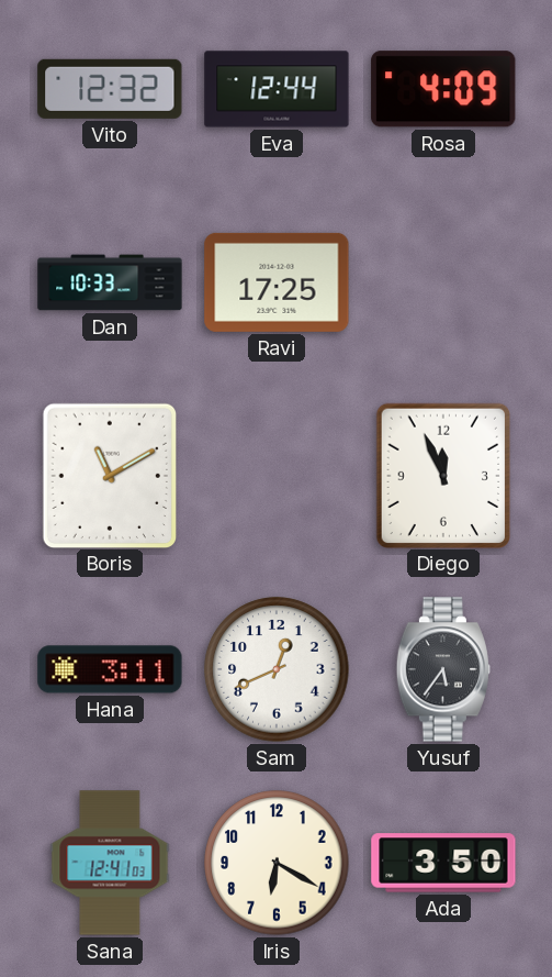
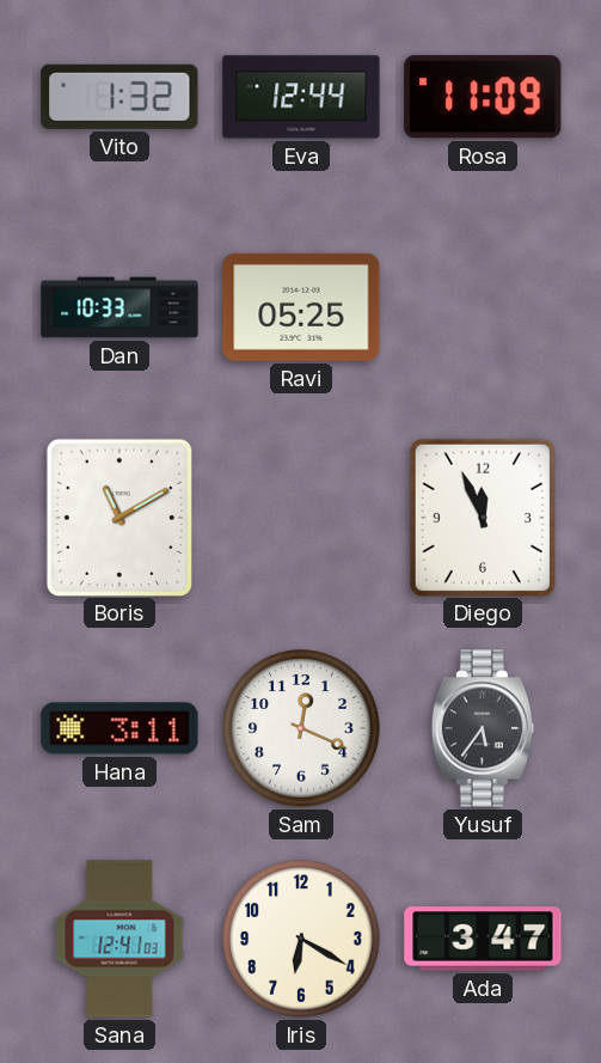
Vito: 12:32 -> 1:32 (119, 97)
Rosa: 4:09 -> 11:09 (483, 97)
Ravi: 17:25 -> 05:25 (301, 307)
Sam: 12:41 -> 12:19 (301, 728)
Ada: 3:50 -> 3:47 (483, 939)
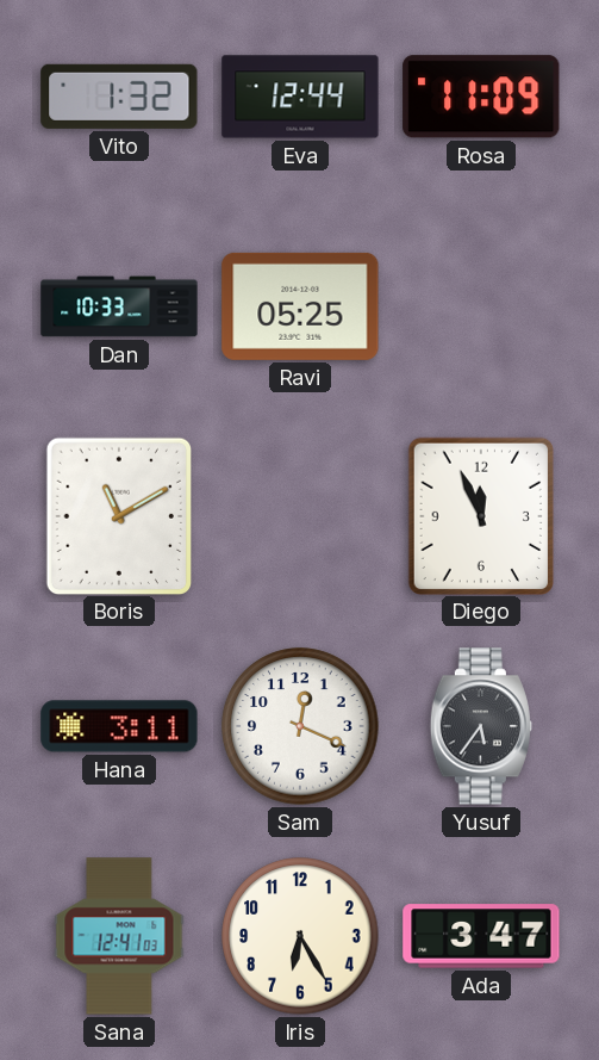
Iris: 6:20 -> 6:25 (300, 936)
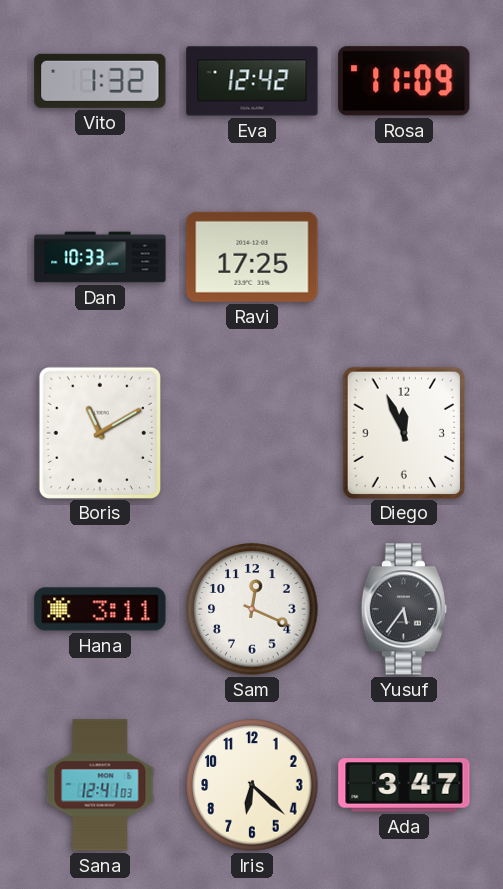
Eva: 12:44 -> 12:42 (252, 81)
Ravi: 05:25 -> 17:25 (252, 257)
Iris: 6:25 -> 6:22 (252, 785)
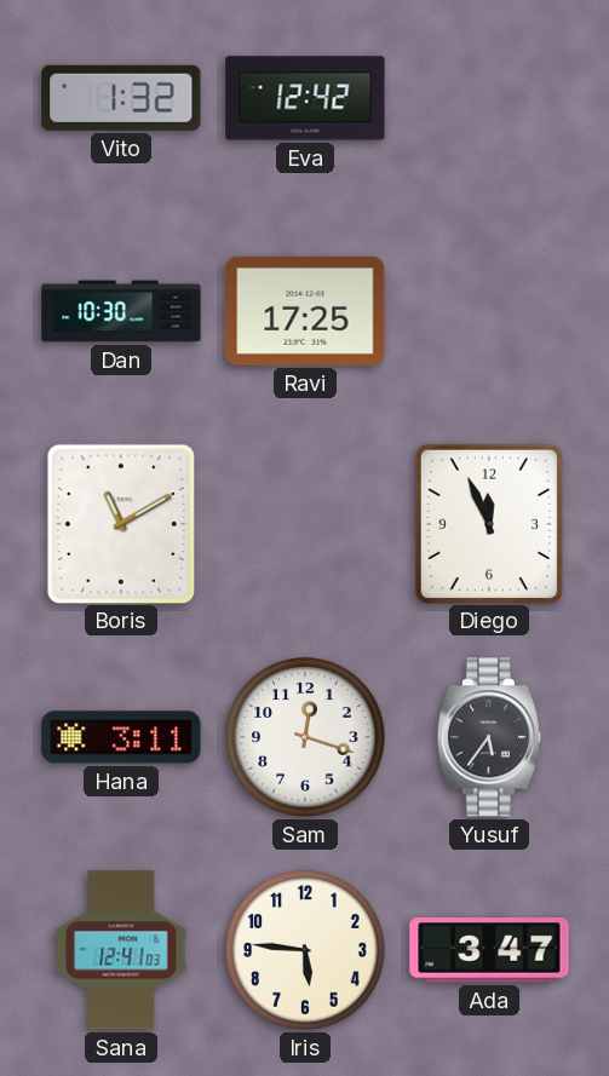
Rosa: 11:09 -> none (404, 81)
Dan: 10:33 -> 10:30 (121, 311)
Sam: 12:19 -> 12:18 (305, 737)
Iris: 6:22 -> 5:46 (305, 950)
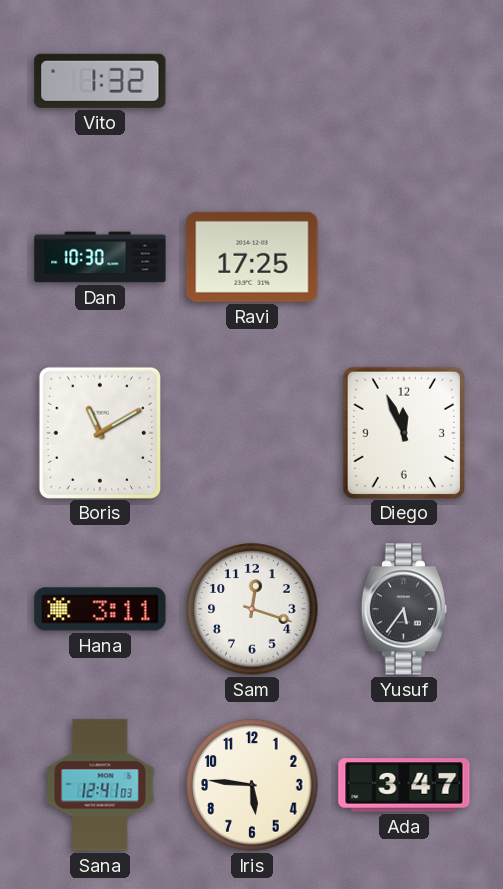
Eva: 12:42 -> none (305, 98)
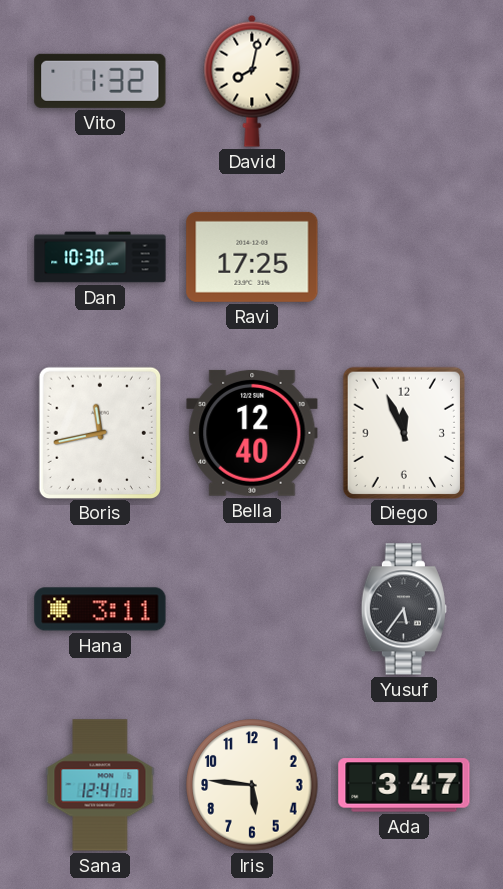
David: none -> 8:02 (252, 81)
Boris: 11:10 -> 11:43 (99, 432)
Bella: none -> 12:40 (252, 433)
Sam: 12:18 -> none (252, 609)
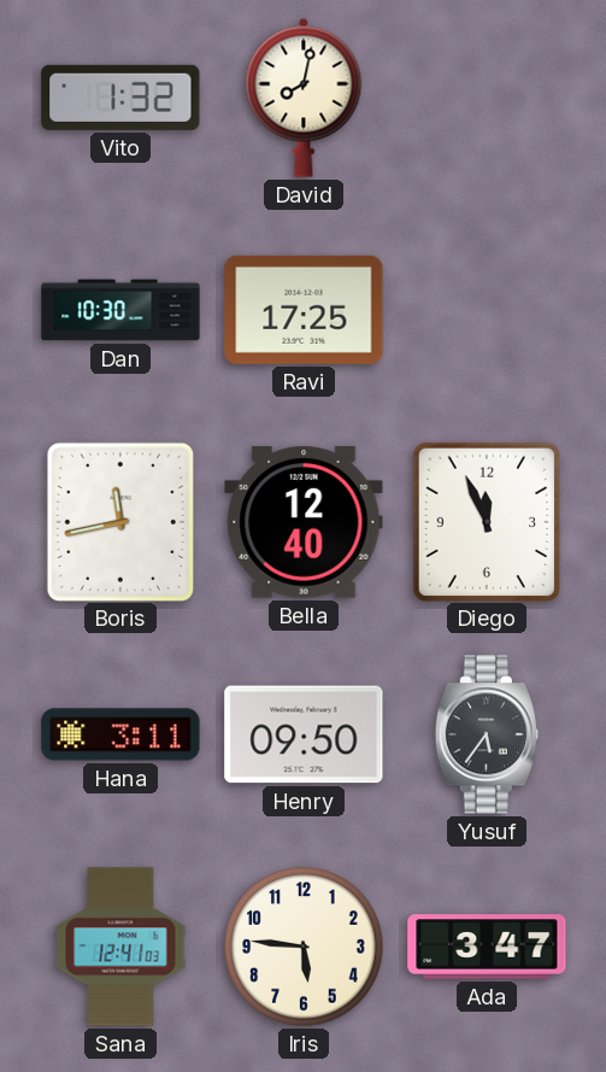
Henry: none -> 09:50 (304, 734)
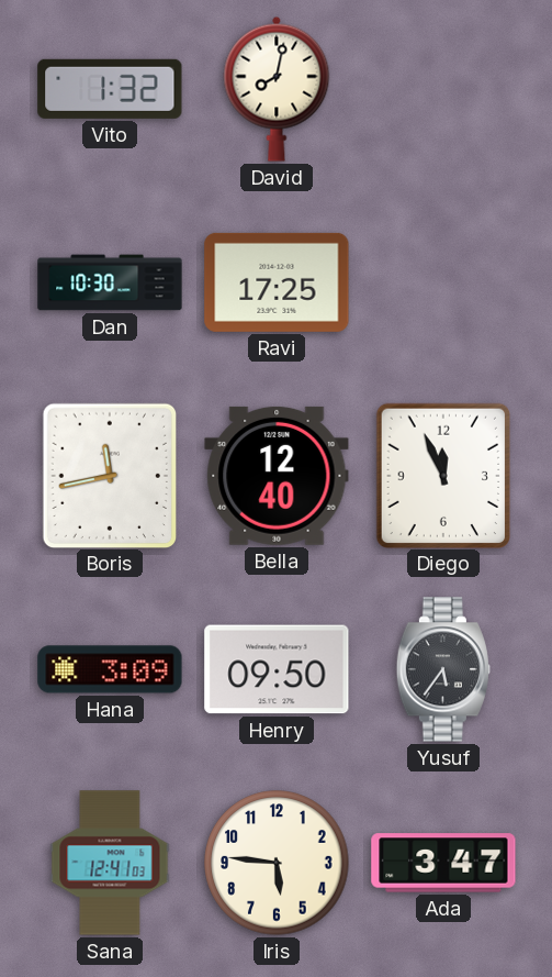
Hana: 3:11 -> 3:09 (110, 669)
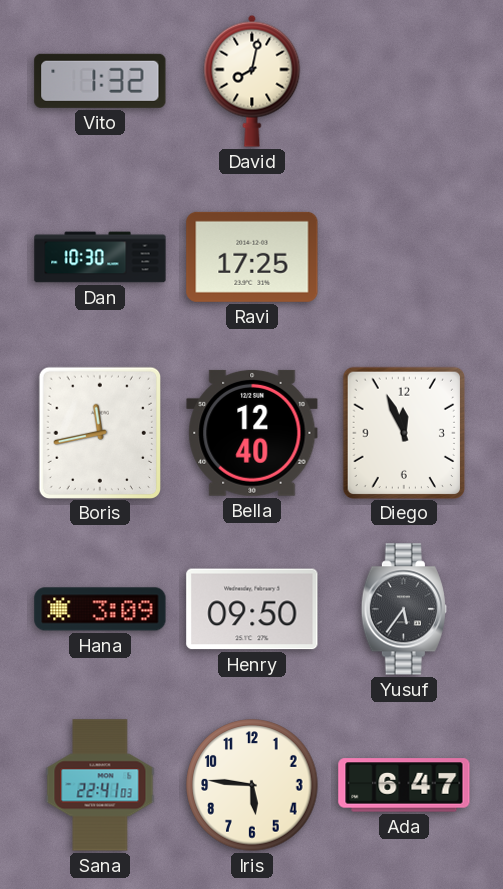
Sana: 12:41 -> 22:41 (100, 785)
Ada: 3:47 -> 6:47 (404, 785)
